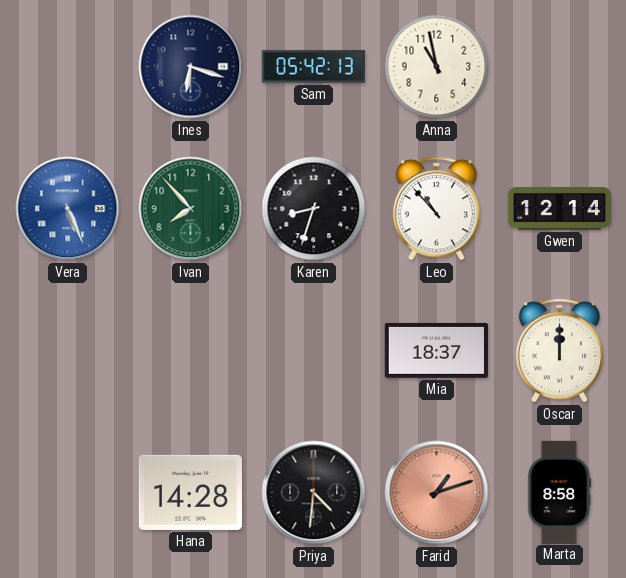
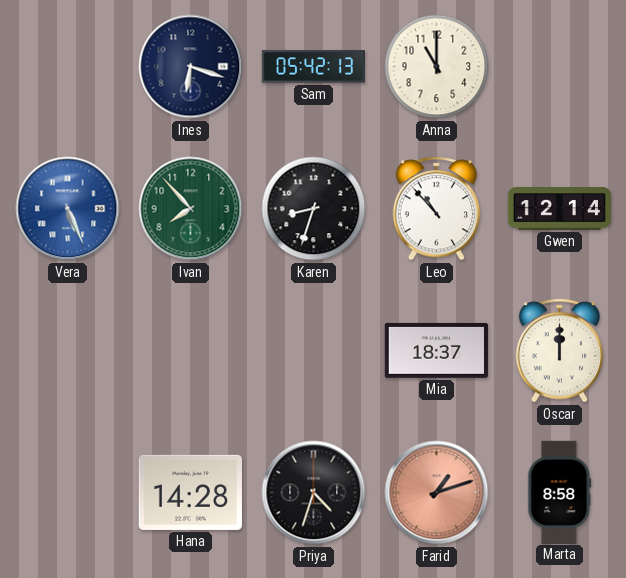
Anna: 10:58 -> 11:00 (437, 67)
Priya: 4:31 -> 4:33 (314, 493)
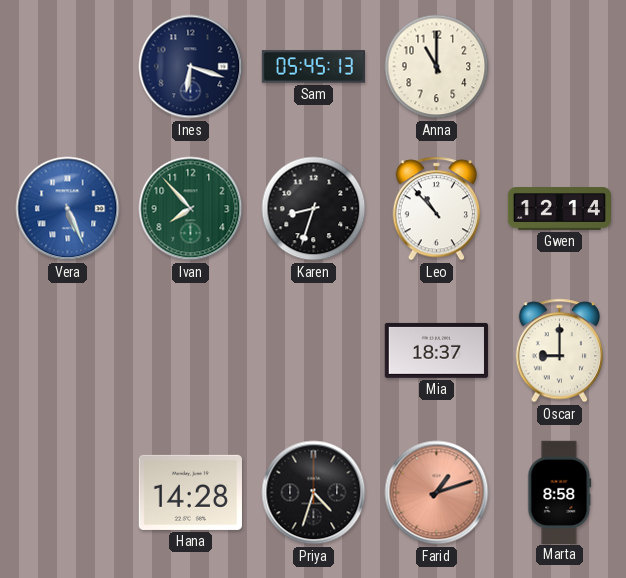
Sam: 05:42 -> 05:45 (313, 67)
Oscar: 12:00 -> 9:00 (559, 351)
